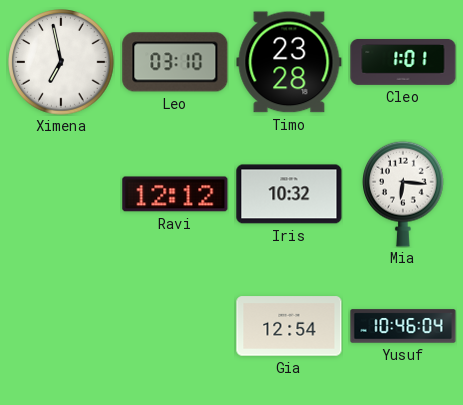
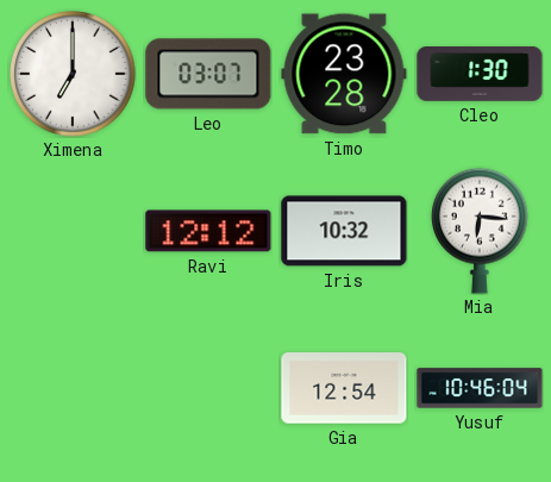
Ximena: 6:58 -> 7:00 (73, 74)
Leo: 03:10 -> 03:07 (208, 74)
Cleo: 1:01 -> 1:30 (480, 74)
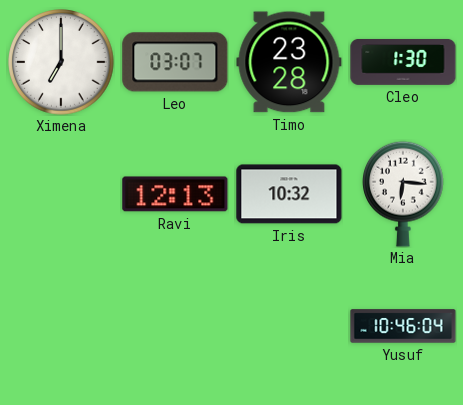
Ravi: 12:12 -> 12:13 (175, 194)
Gia: 12:54 -> none (344, 388)
